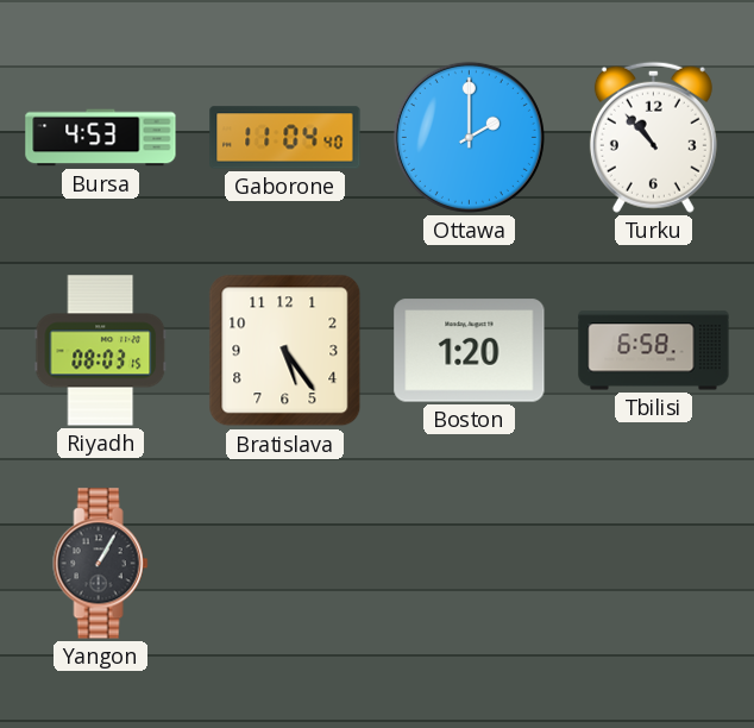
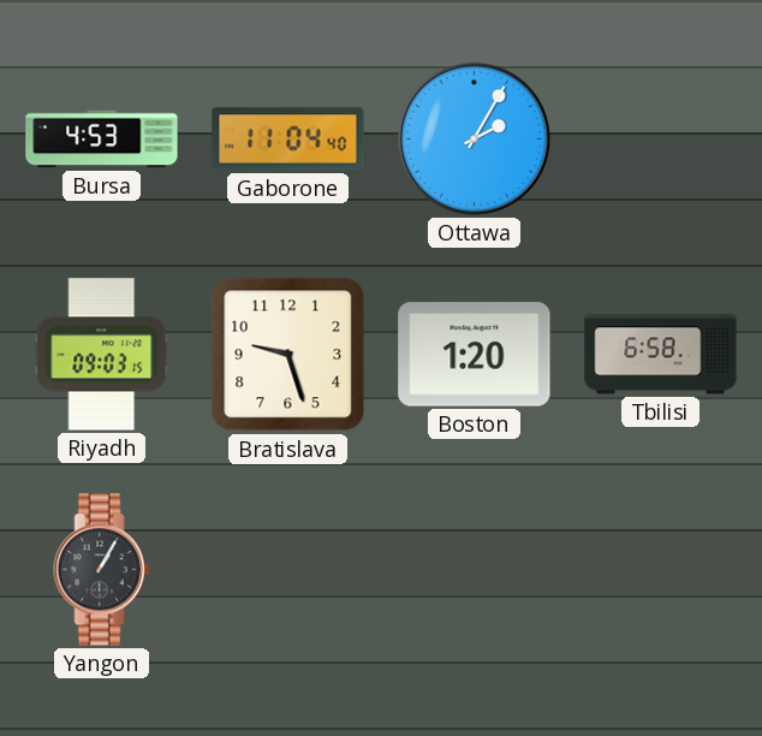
Ottawa: 2:00 -> 2:05 (474, 138)
Turku: 10:53 -> none (653, 137)
Riyadh: 08:03 -> 09:03 (102, 355)
Bratislava: 5:24 -> 9:27 (288, 355)
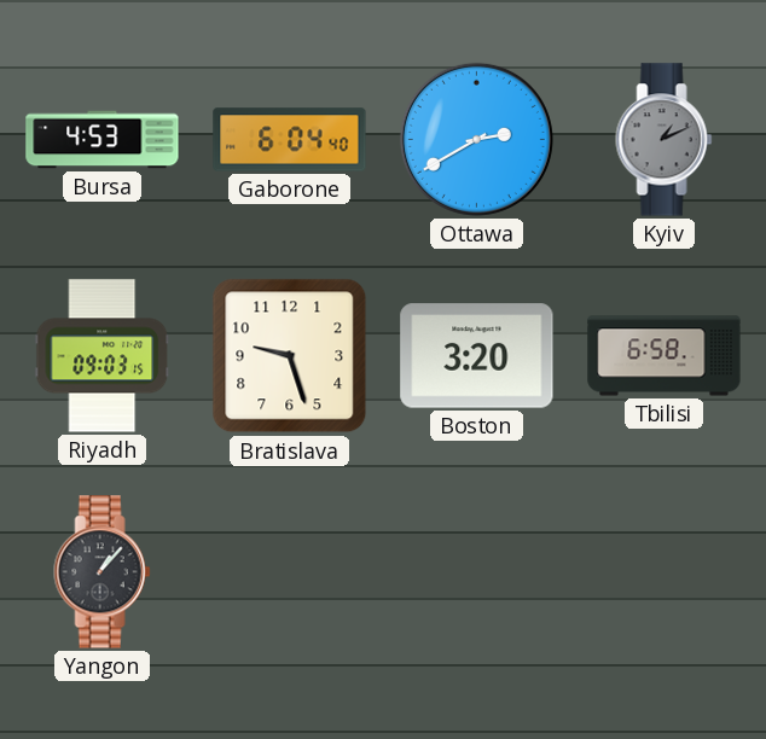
Gaborone: 11:04 -> 6:04 (290, 140)
Ottawa: 2:05 -> 2:40 (476, 139)
Kyiv: none -> 1:11 (665, 140)
Boston: 1:20 -> 3:20 (477, 356)
Yangon: 1:05 -> 1:07 (103, 572)
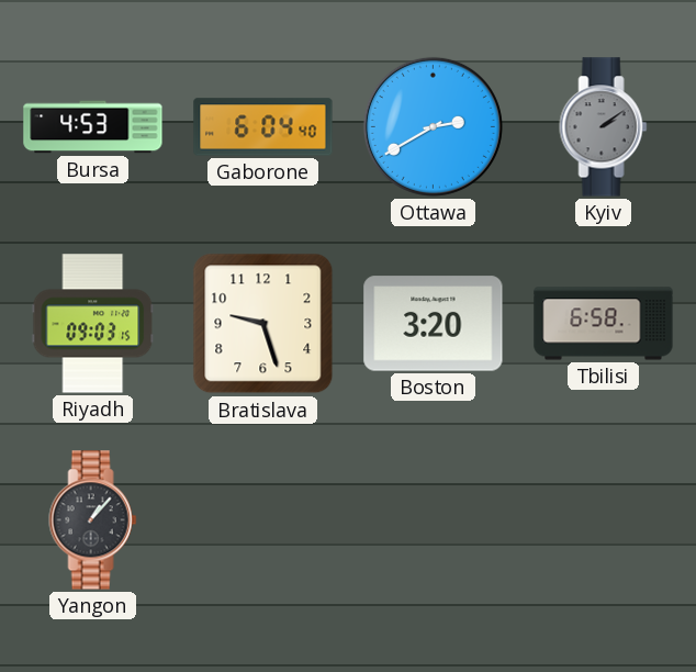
Kyiv: 1:11 -> 2:09 (604, 127)
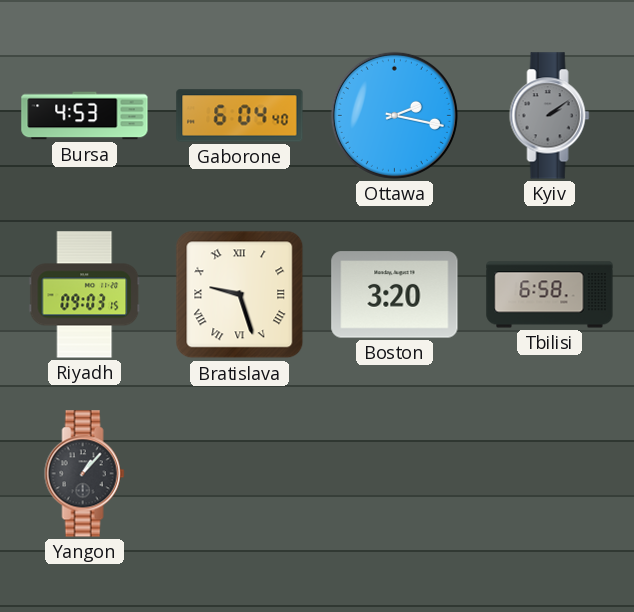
Ottawa: 2:40 -> 2:17 (394, 115)
Bratislava numerals: Arabic -> Roman (240, 295)
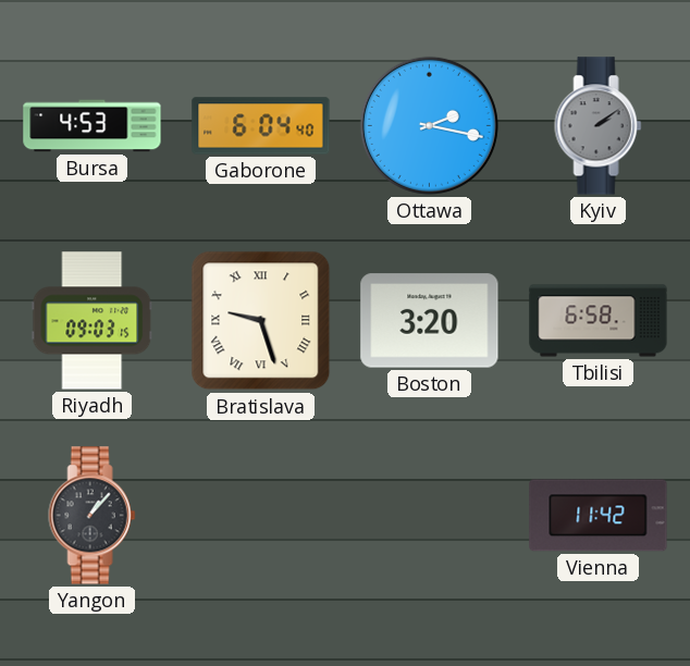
Vienna: none -> 11:42 (599, 516)
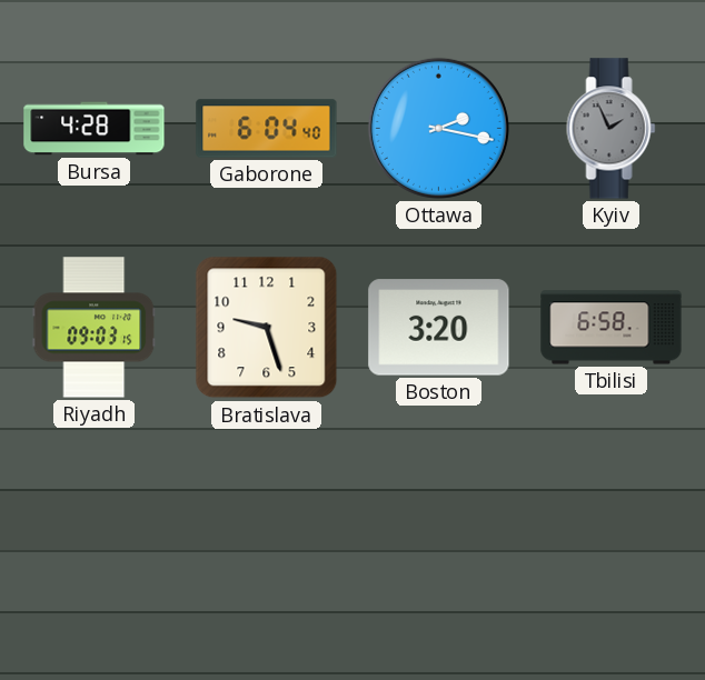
Bursa: 4:53 -> 4:28 (95, 129)
Kyiv: 2:09 -> 1:56 (612, 129)
Bratislava numerals: Roman -> Arabic (267, 328)
Yangon: 1:07 -> none (93, 516)
Vienna: 11:42 -> none (599, 516)
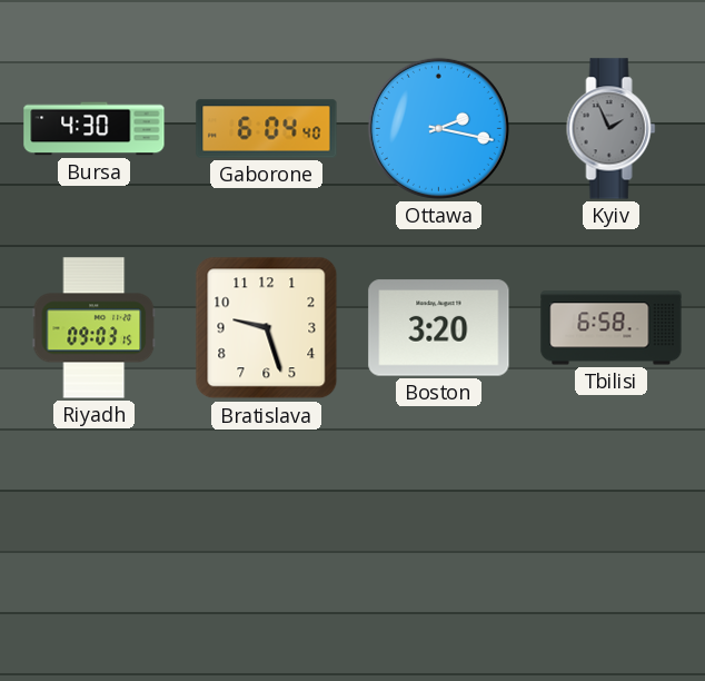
Bursa: 4:28 -> 4:30 (95, 129)
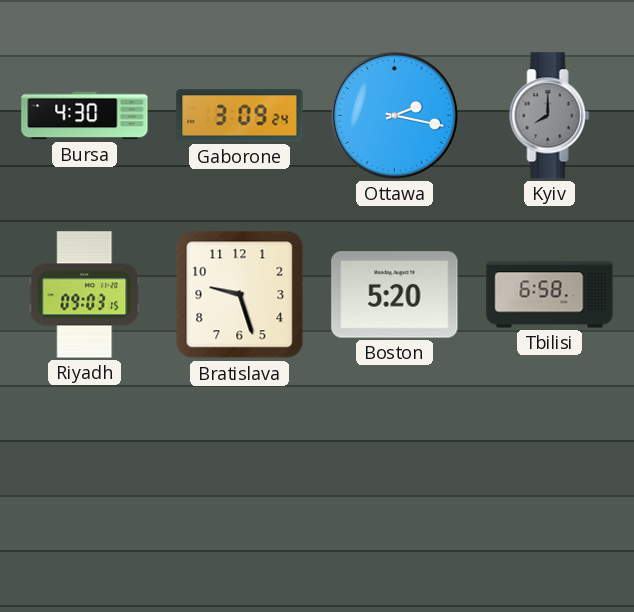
Gaborone: 6:04 -> 3:09 (240, 116)
Kyiv: 1:56 -> 8:00 (550, 116)
Boston: 3:20 -> 5:20 (395, 295)
